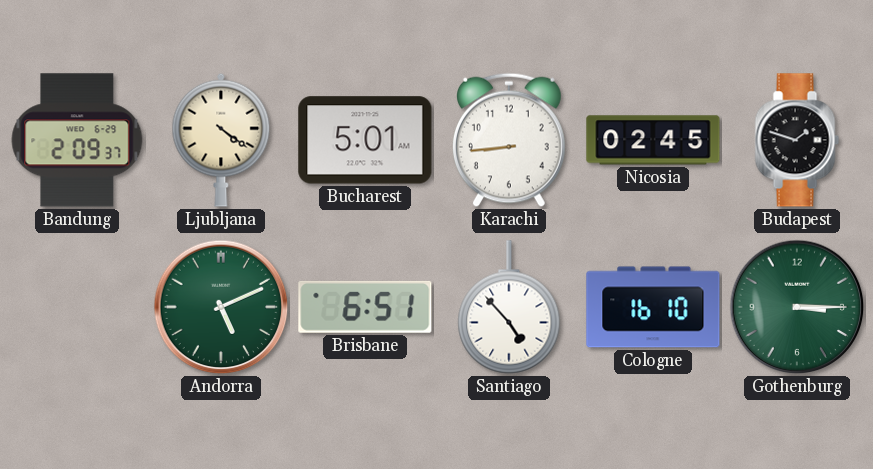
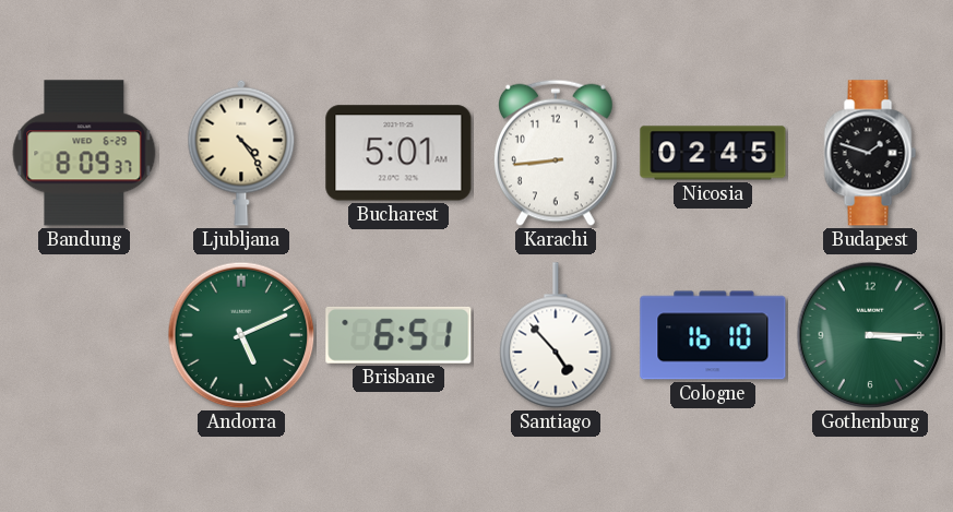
Bandung: 2:09 -> 8:09 (84, 153)
Ljubljana: 4:21 -> 4:24 (241, 153)
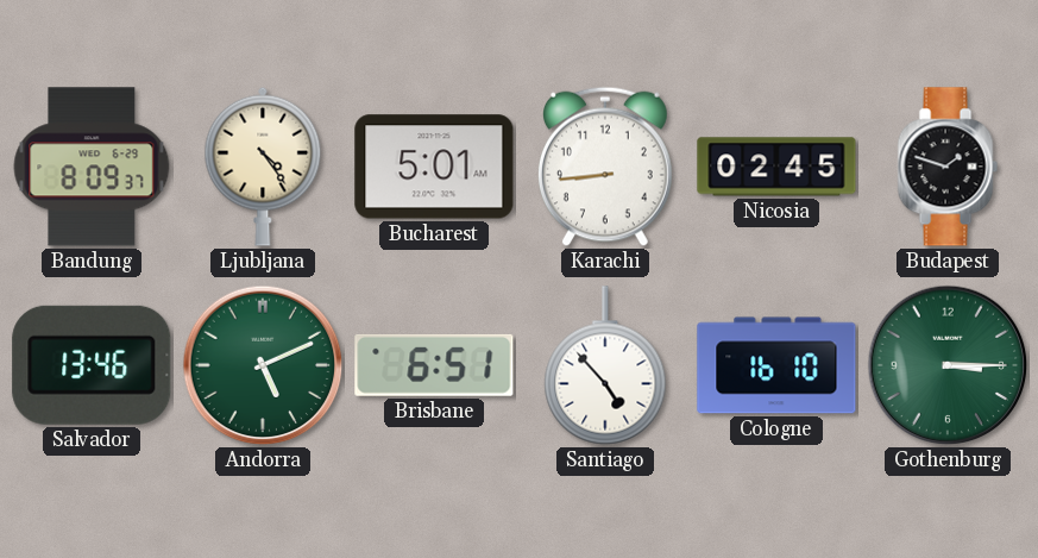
Salvador: none -> 13:46 (92, 365)
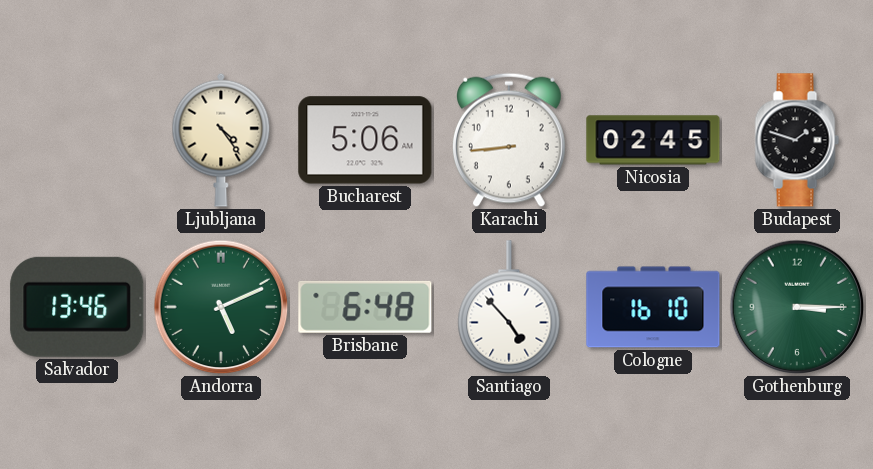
Bandung: 8:09 -> none (92, 167)
Bucharest: 5:01 -> 5:06 (365, 140)
Brisbane: 6:51 -> 6:48 (365, 307)
